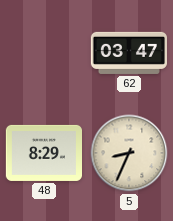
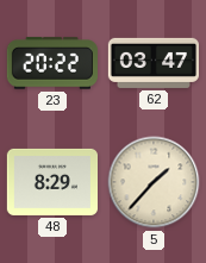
23: none -> 20:22 (52, 63)
5: 8:34 -> 1:37 (154, 182)
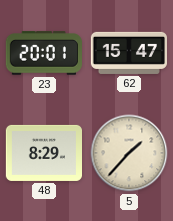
23: 20:22 -> 20:01 (44, 53)
62: 03:47 -> 15:47 (128, 53)
